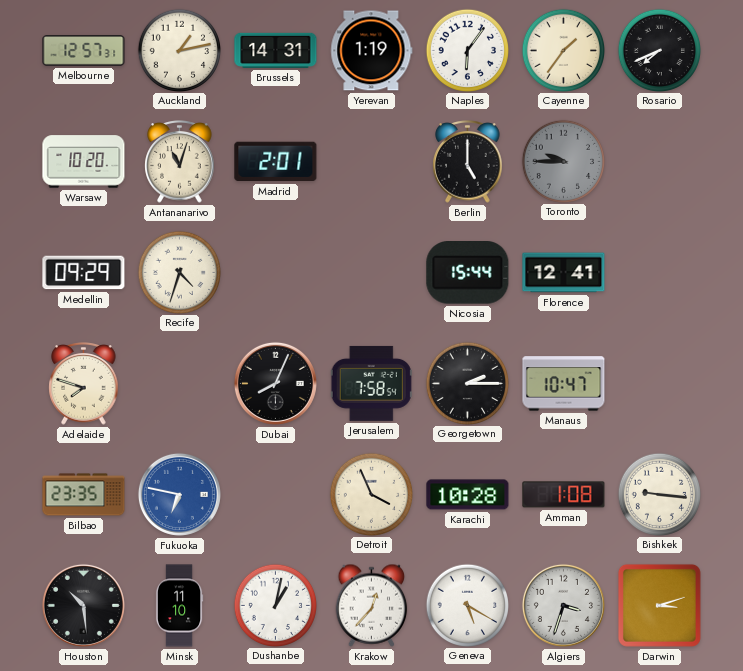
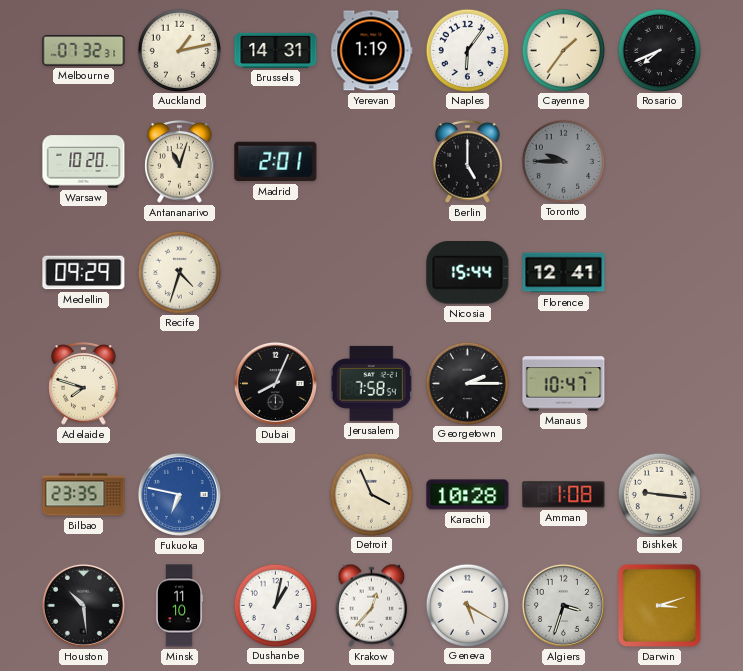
Melbourne: 12:57 -> 07:32 (84, 51)
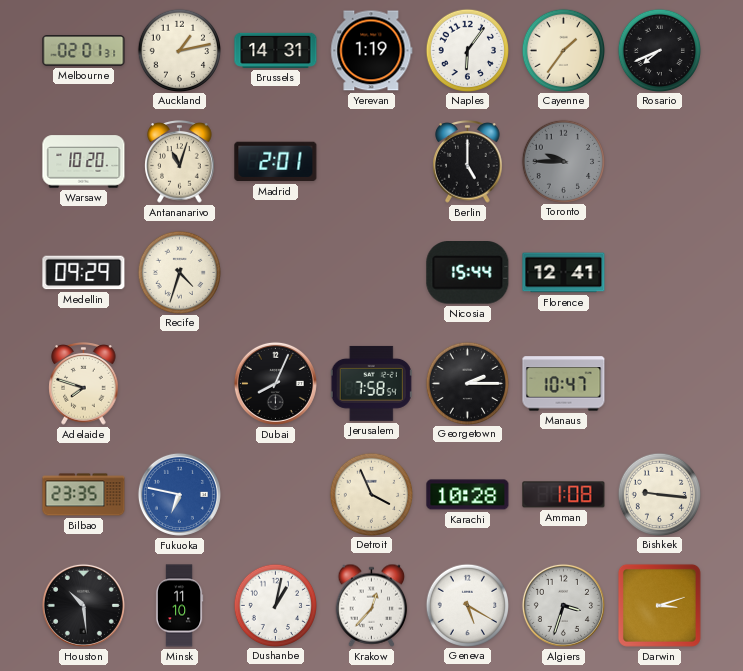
Melbourne: 07:32 -> 02:01 (84, 51)
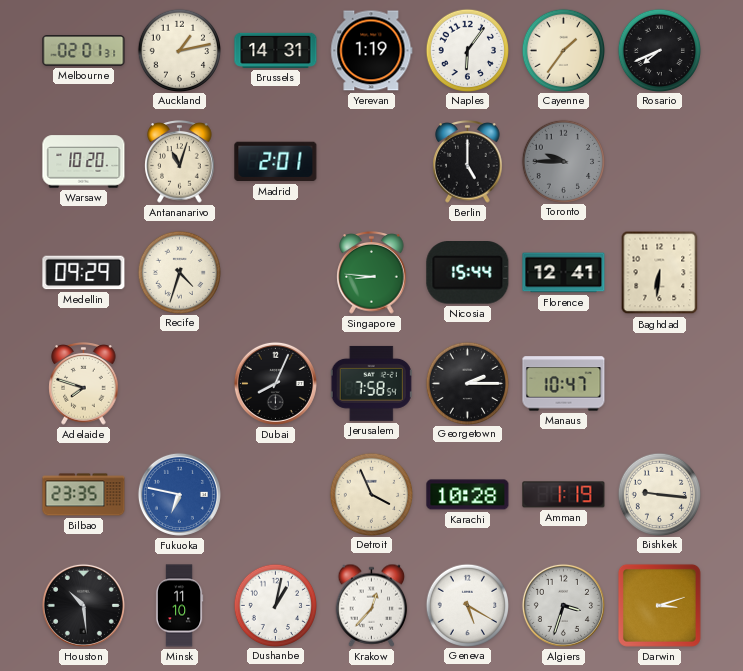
Singapore: none -> 8:46 (372, 273)
Baghdad: none -> 6:31 (660, 273)
Amman: 1:08 -> 1:19 (564, 495)
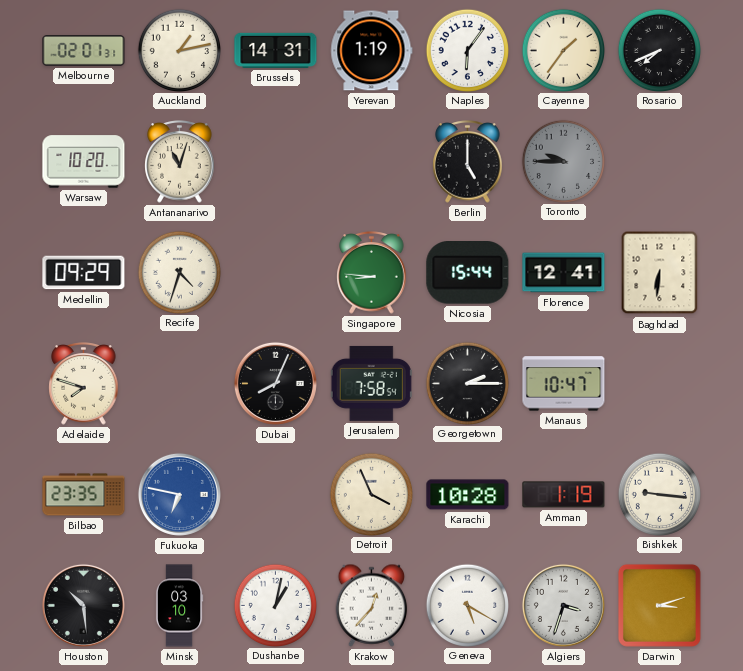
Madrid: 2:01 -> none (276, 162)
Minsk: 11:10 -> 03:10 (179, 606)
